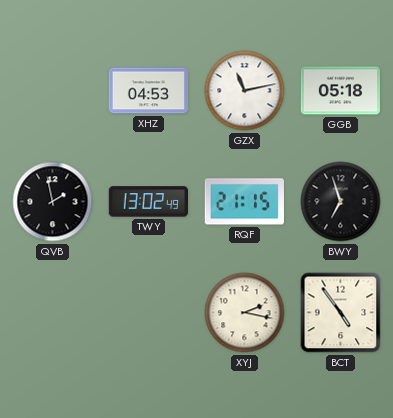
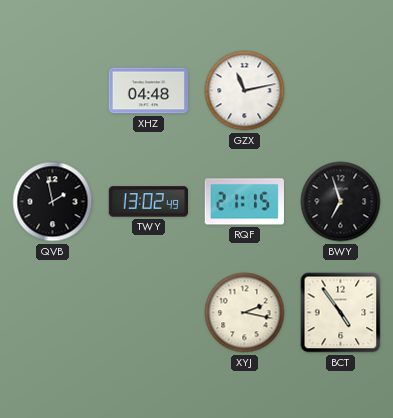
XHZ: 04:53 -> 04:48 (148, 91)
GGB: 05:18 -> none (340, 91)
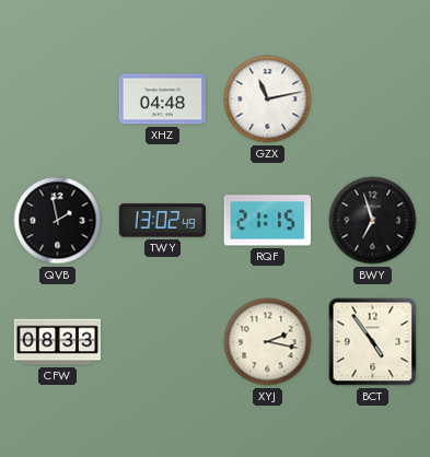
CFW: none -> 08:33 (57, 342)
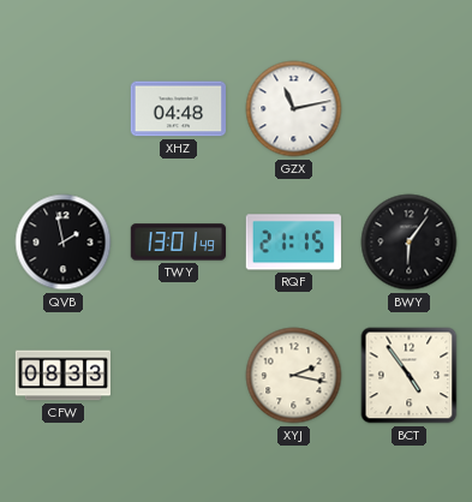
TWY: 13:02 -> 13:01 (178, 243)
BWY: 6:57 -> 6:06 (410, 243)
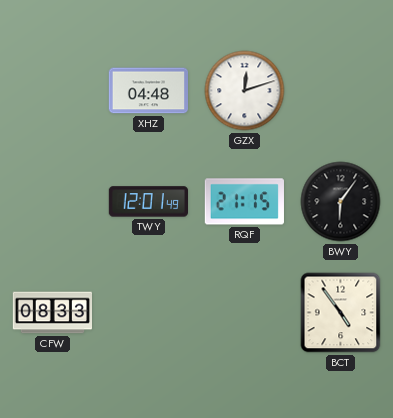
GZX: 11:13 -> 12:12 (245, 91)
QVB: 1:58 -> none (64, 243)
TWY: 13:01 -> 12:01 (148, 202)
XYJ: 2:17 -> none (294, 376)
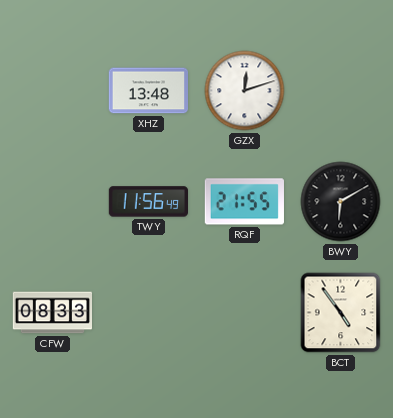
XHZ: 04:48 -> 13:48 (148, 91)
TWY: 12:01 -> 11:56 (148, 202)
RQF: 21:15 -> 21:55 (244, 202)
BWY: 6:06 -> 6:10 (341, 202)
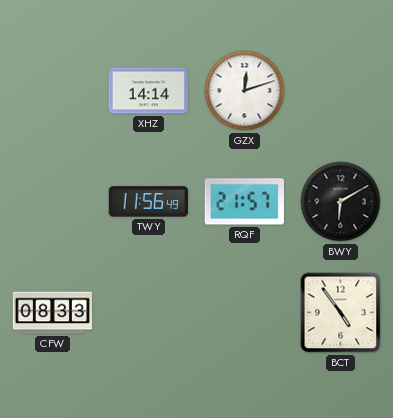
XHZ: 13:48 -> 14:14 (148, 91)
RQF: 21:55 -> 21:57 (244, 202)
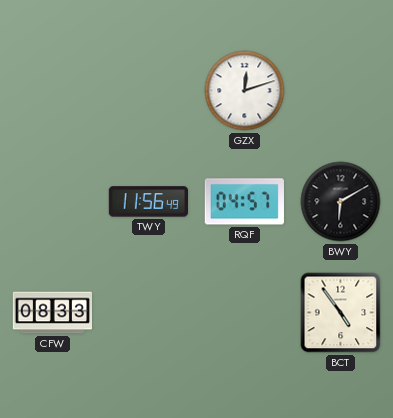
XHZ: 14:14 -> none (148, 91)
RQF: 21:57 -> 04:57 (244, 202)
